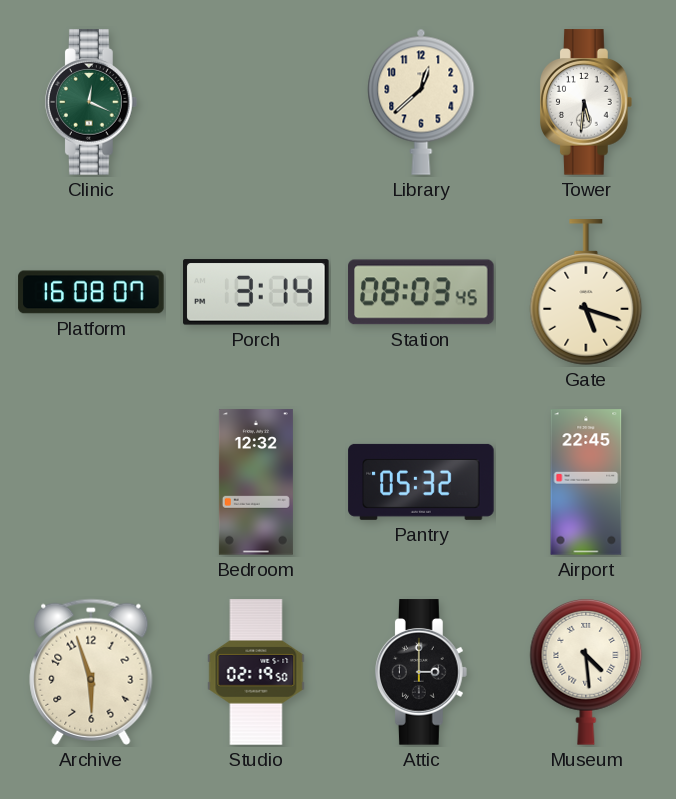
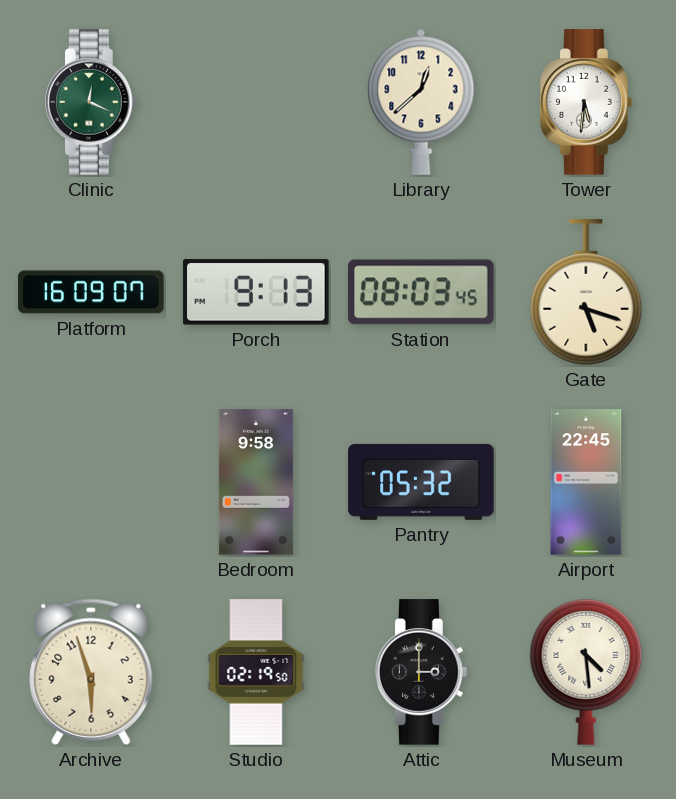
Platform: 16:08 -> 16:09 (91, 292)
Porch: 3:14 -> 9:13 (256, 292)
Bedroom: 12:32 -> 9:58 (256, 482)
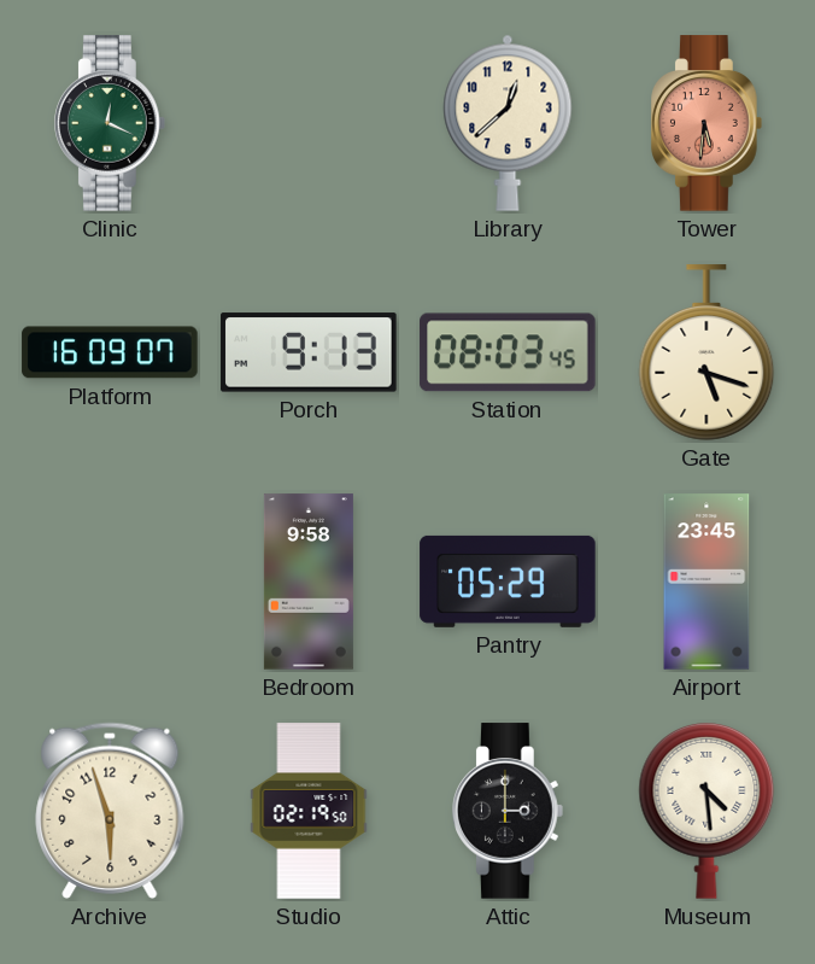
Tower dial: white -> salmon (708, 123)
Pantry: 05:32 -> 05:29 (508, 582)
Airport: 22:45 -> 23:45 (706, 582)
